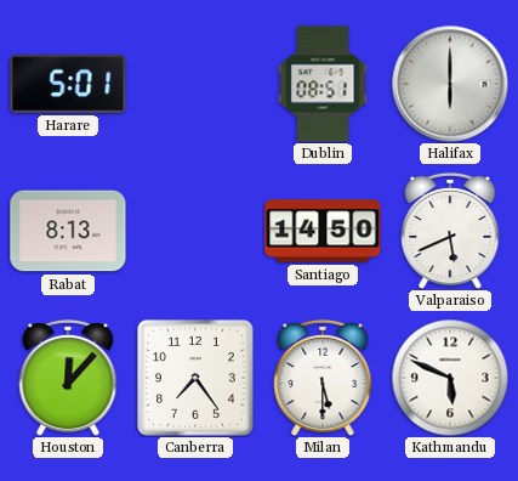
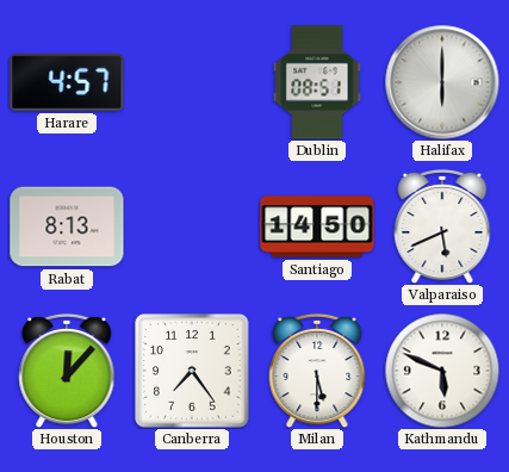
Harare: 5:01 -> 4:57 (67, 82)
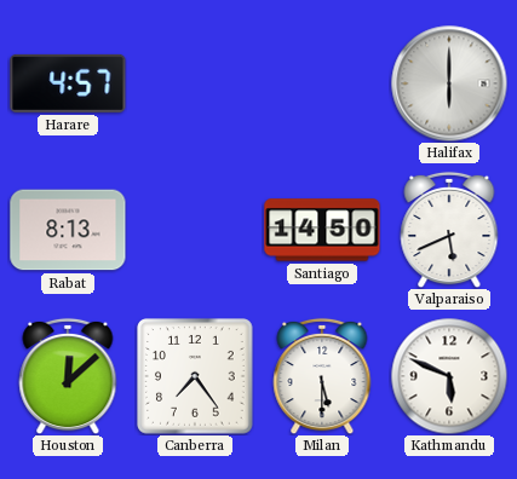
Dublin: 08:51 -> none (317, 82)
Houston: 12:07 -> 12:08 (68, 376)
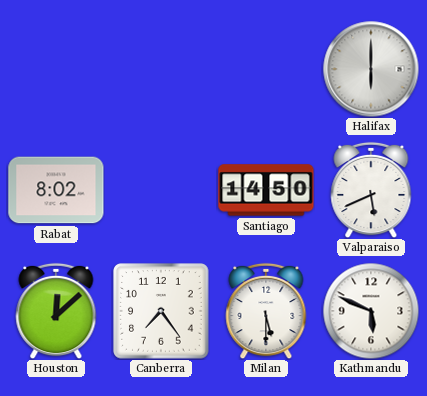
Harare: 4:57 -> none (68, 83)
Rabat: 8:13 -> 8:02 (56, 190)
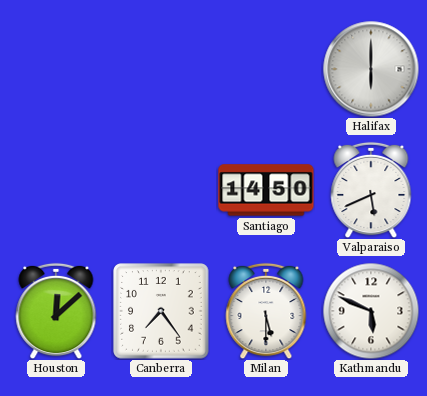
Rabat: 8:02 -> none (56, 190)
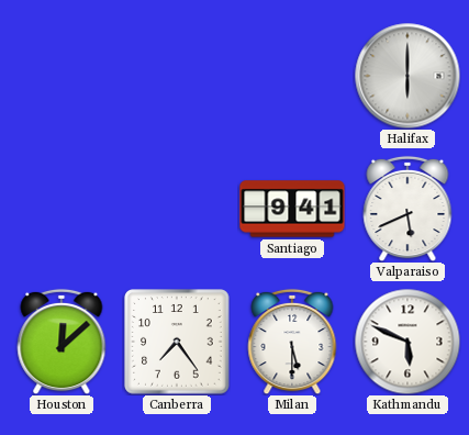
Santiago: 14:50 -> 9:41 (292, 209)
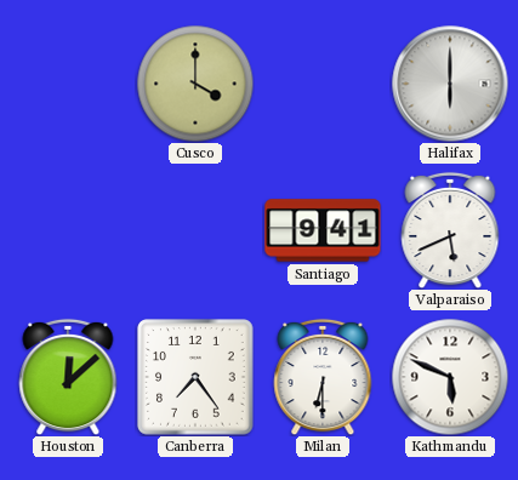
Cusco: none -> 4:00 (195, 84)
Milan: 5:30 -> 6:30 (323, 377)
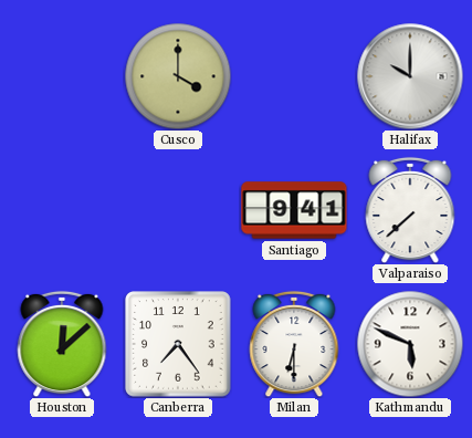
Halifax: 6:00 -> 10:00 (410, 76)
Valparaiso: 5:41 -> 7:38 (410, 210)
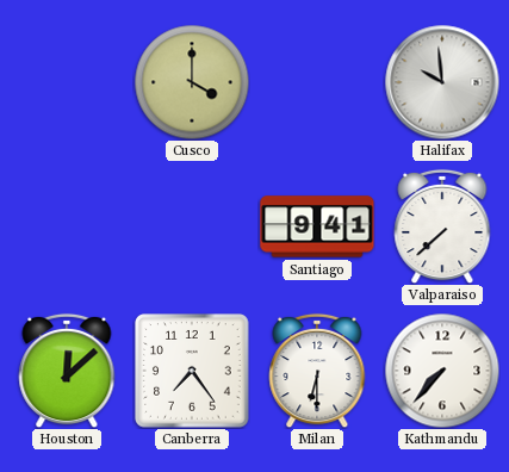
Halifax: 10:00 -> 9:59 (442, 82)
Kathmandu: 5:49 -> 7:37 (442, 371)
